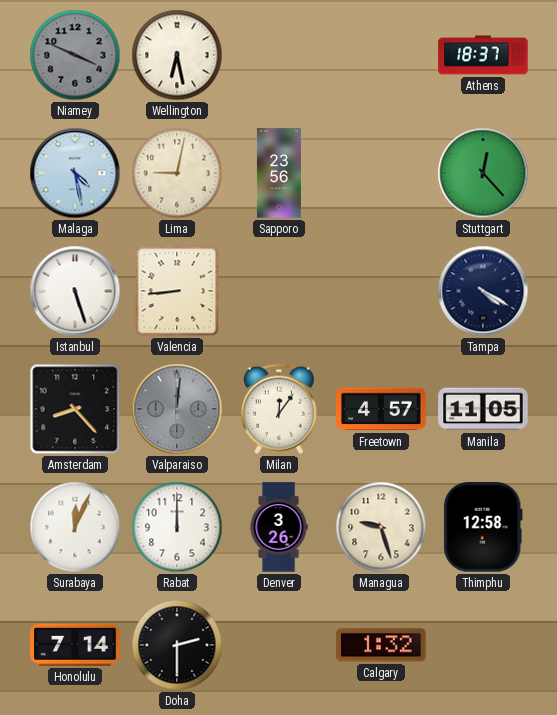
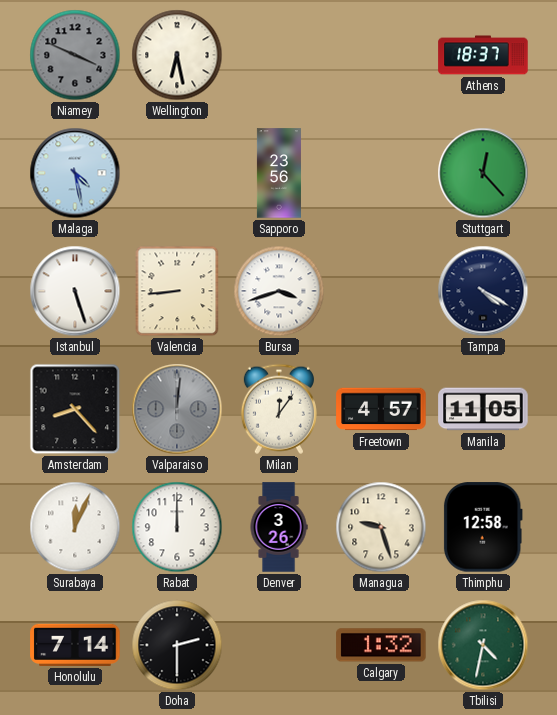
Lima: 9:02 -> none (177, 173)
Bursa: none -> 3:42 (279, 291)
Tbilisi: none -> 4:32 (483, 645)
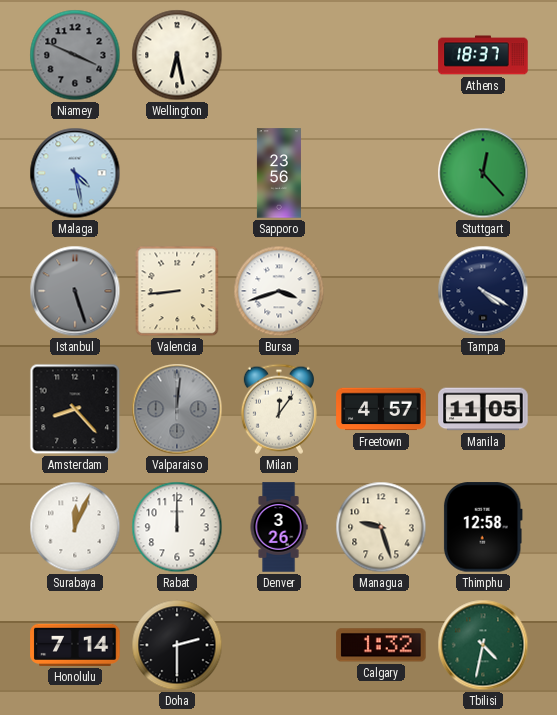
Istanbul dial: white -> grey (75, 291)
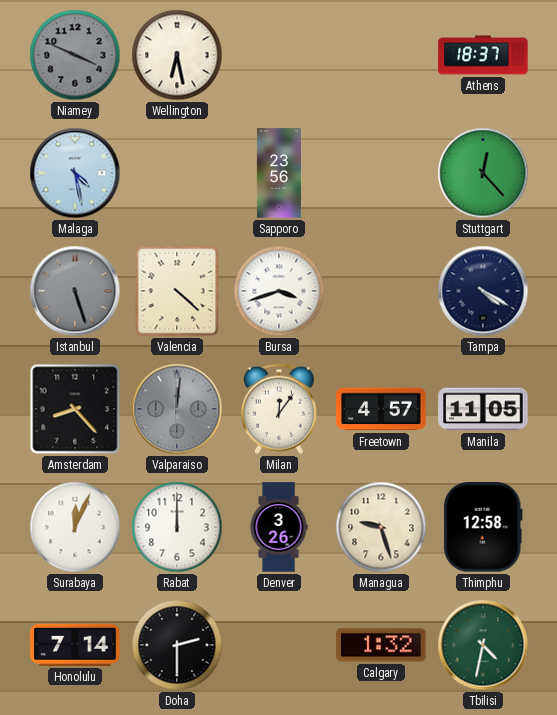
Valencia: 8:44 -> 4:22 (177, 291)
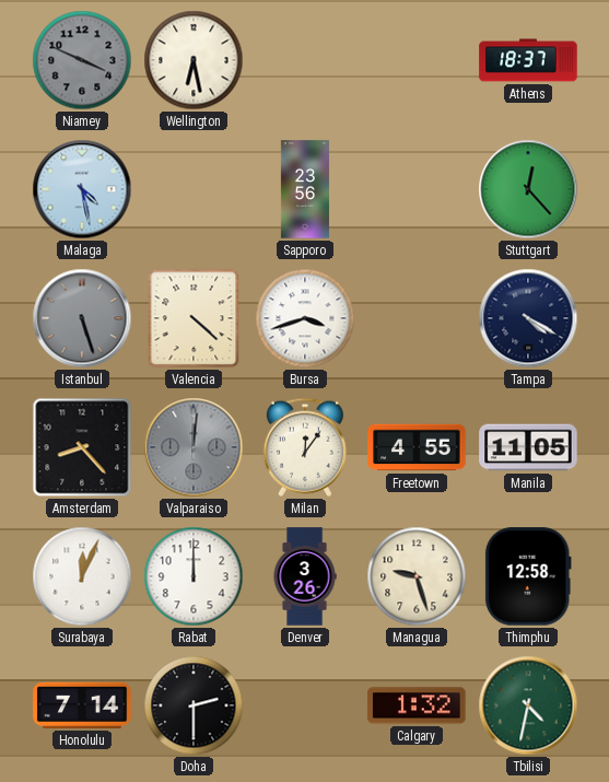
Freetown: 4:57 -> 4:55 (417, 447)
